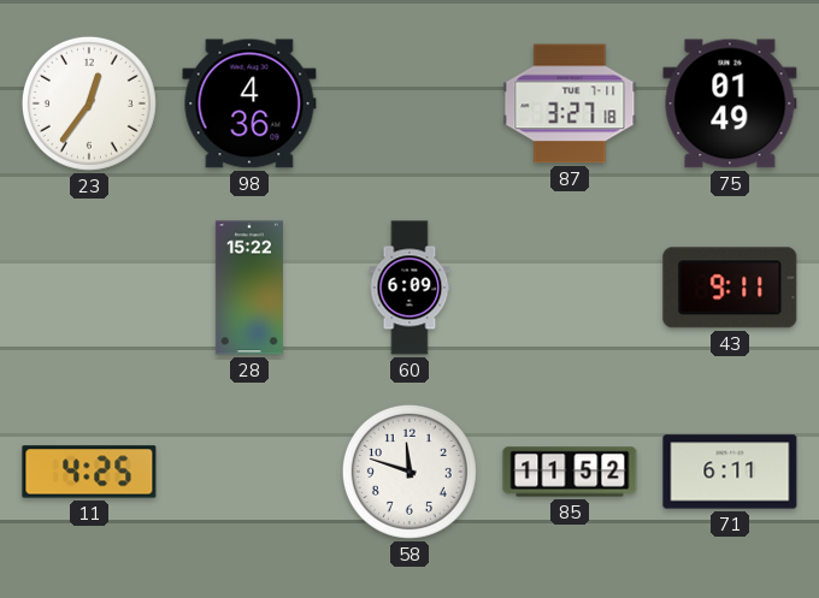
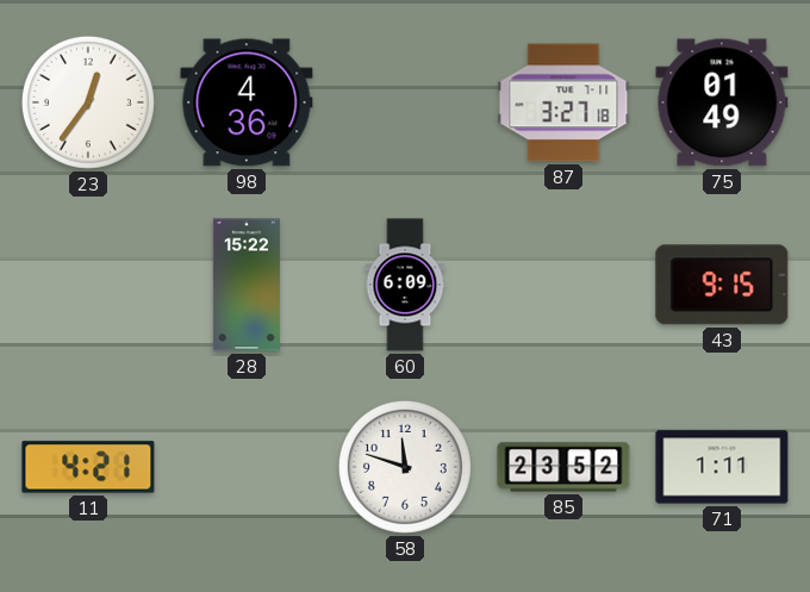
43: 9:11 -> 9:15 (722, 285)
11: 4:25 -> 4:21 (88, 467)
85: 11:52 -> 23:52 (563, 467)
71: 6:11 -> 1:11 (722, 467)
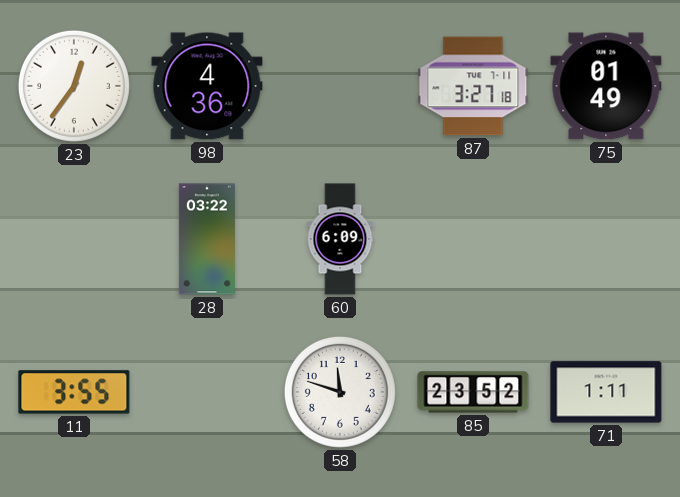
28: 15:22 -> 03:22 (207, 239)
43: 9:15 -> none (722, 285)
11: 4:21 -> 3:55 (74, 392)
